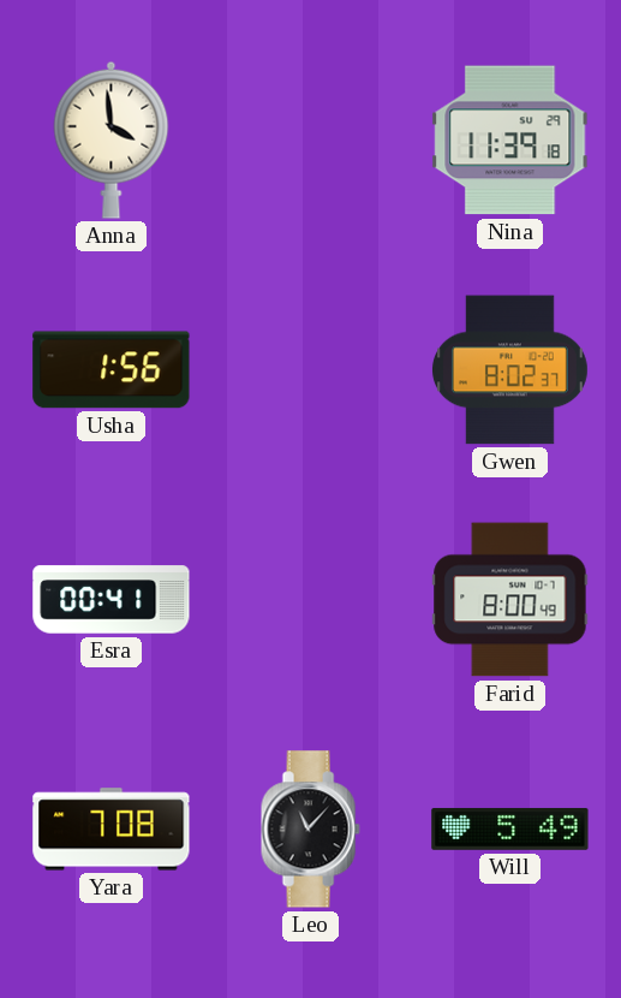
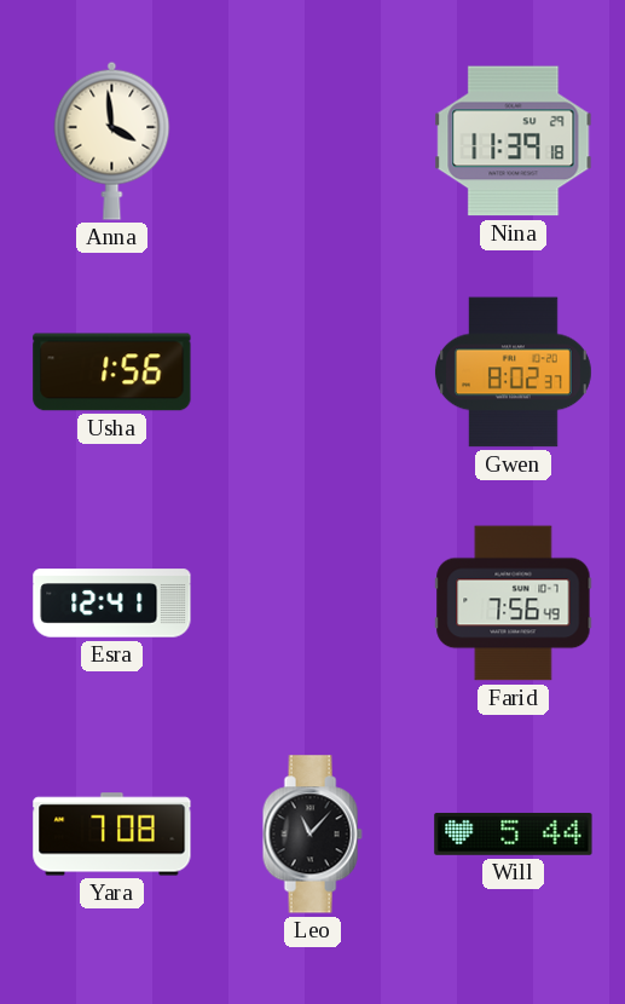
Esra: 00:41 -> 12:41 (112, 604)
Farid: 8:00 -> 7:56 (514, 604)
Will: 5:49 -> 5:44 (514, 833)
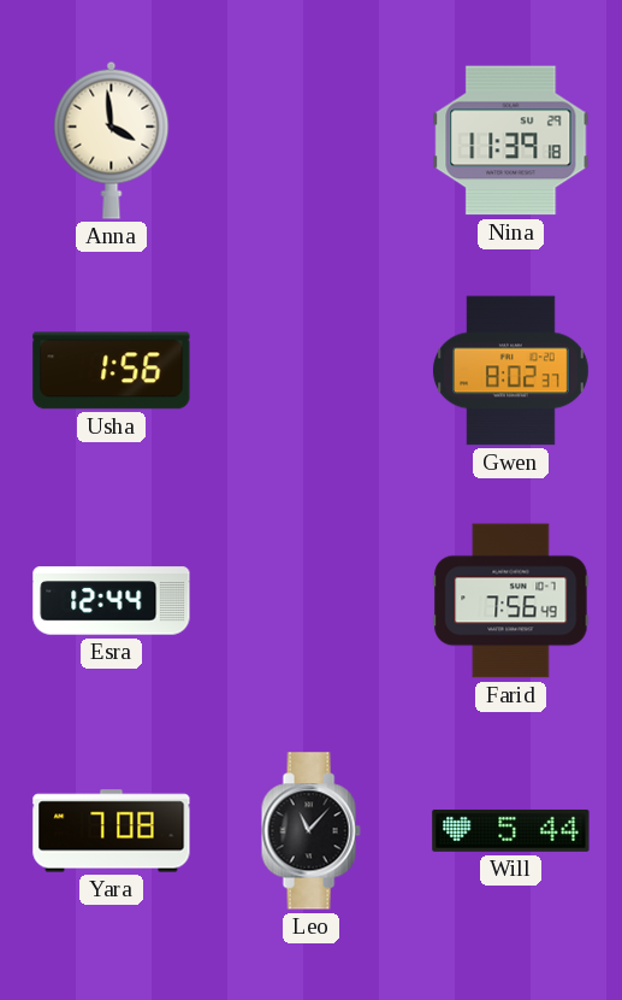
Esra: 12:41 -> 12:44 (112, 601)
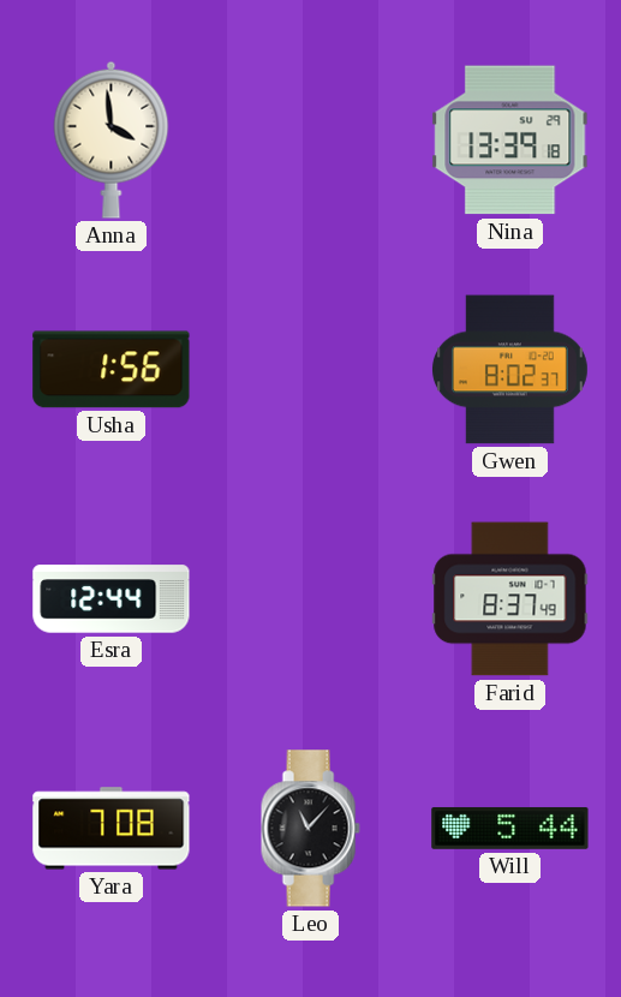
Nina: 11:39 -> 13:39 (510, 141)
Farid: 7:56 -> 8:37 (510, 599)
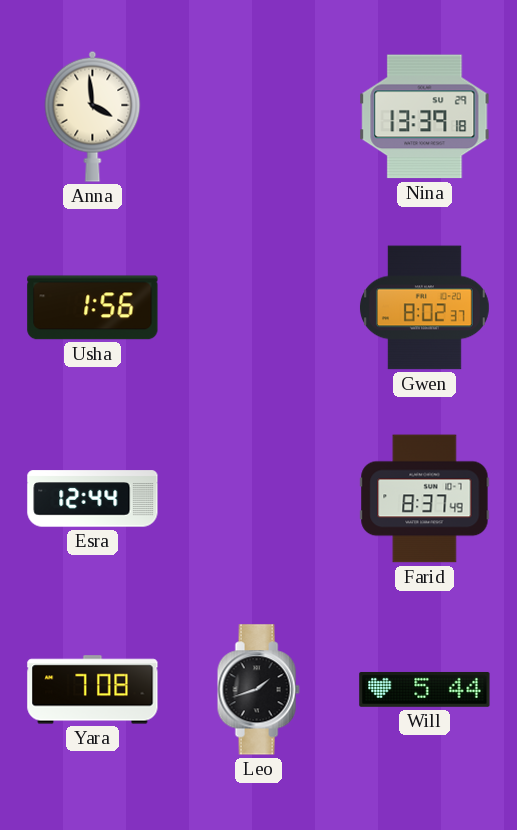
Leo: 11:07 -> 1:42 (258, 690)
